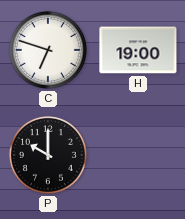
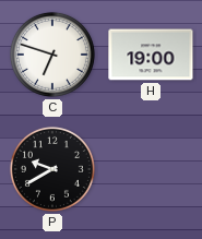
P: 10:00 -> 9:40 (52, 169)
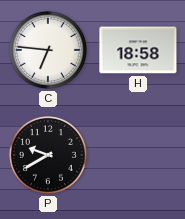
C: 6:48 -> 6:46 (48, 50)
H: 19:00 -> 18:58 (138, 50)
